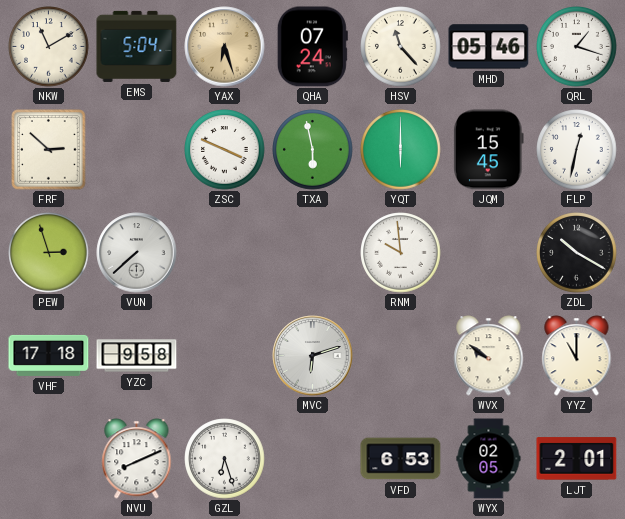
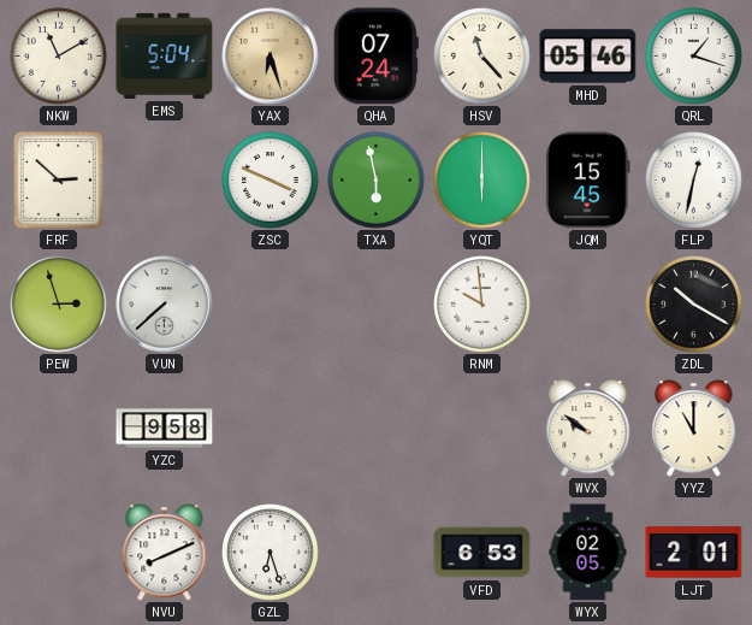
VHF: 17:18 -> none (49, 355)
MVC: 6:12 -> none (313, 356)
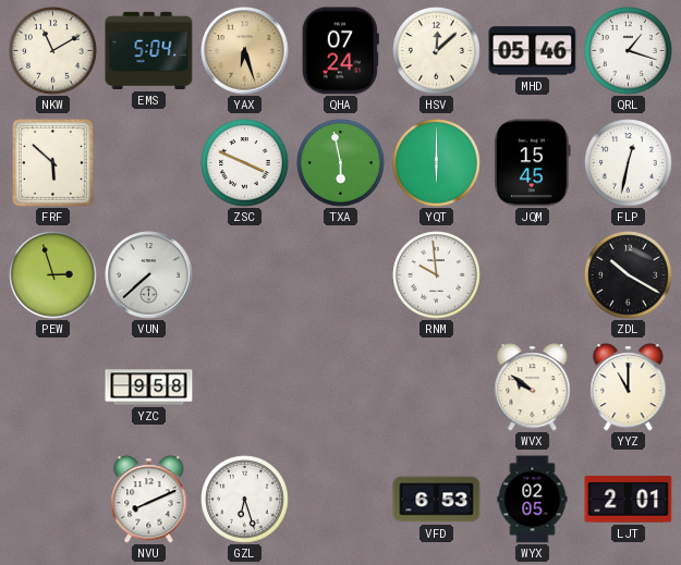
HSV: 11:23 -> 12:08 (437, 51)
FRF: 2:52 -> 5:52 (53, 163)
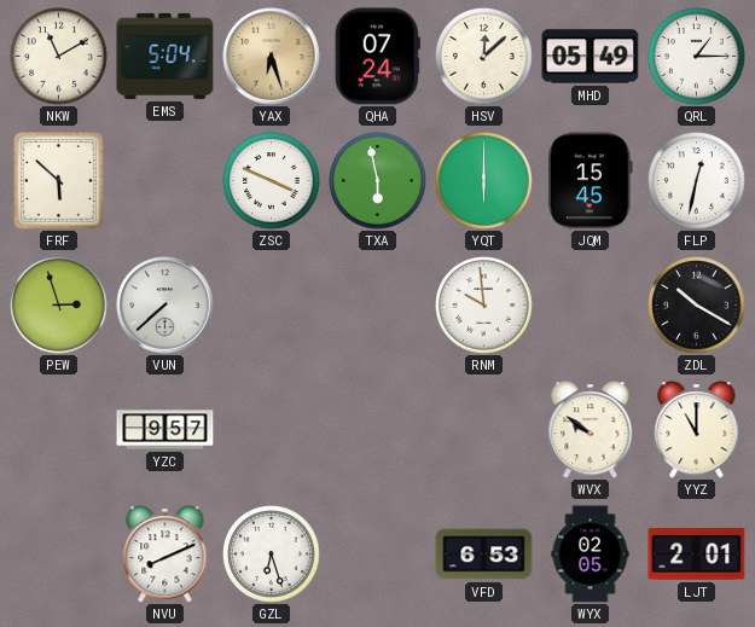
MHD: 05:46 -> 05:49 (591, 57)
QRL: 1:18 -> 1:15 (697, 57)
YZC: 9:58 -> 9:57 (165, 430)
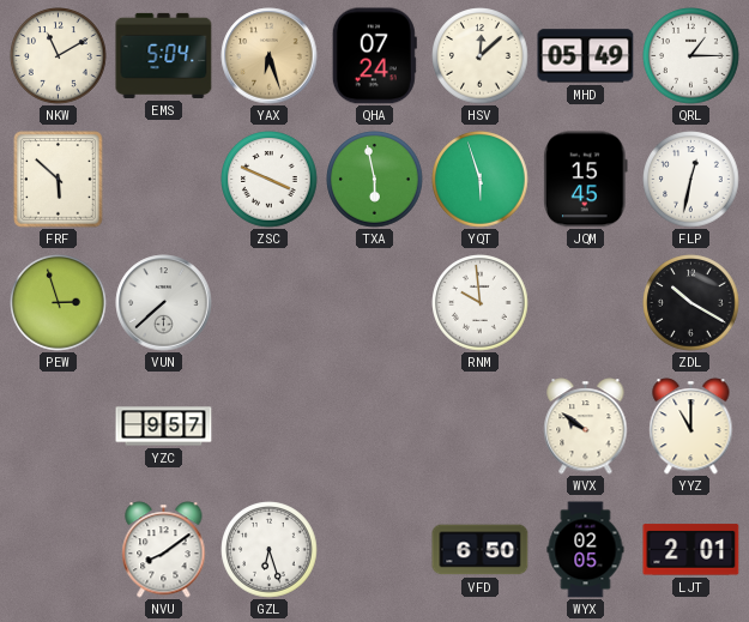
YQT: 6:00 -> 5:57 (481, 180)
NVU: 8:11 -> 8:09 (164, 550)
VFD: 6:53 -> 6:50 (481, 550)
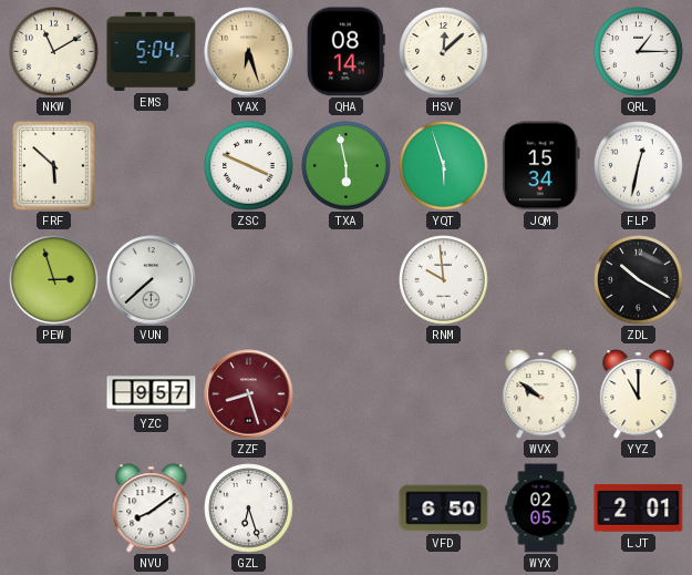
QHA: 07:24 -> 08:14 (345, 52)
MHD: 05:49 -> none (586, 56)
JQM: 15:45 -> 15:34 (541, 166)
ZZF: none -> 8:27 (249, 394)
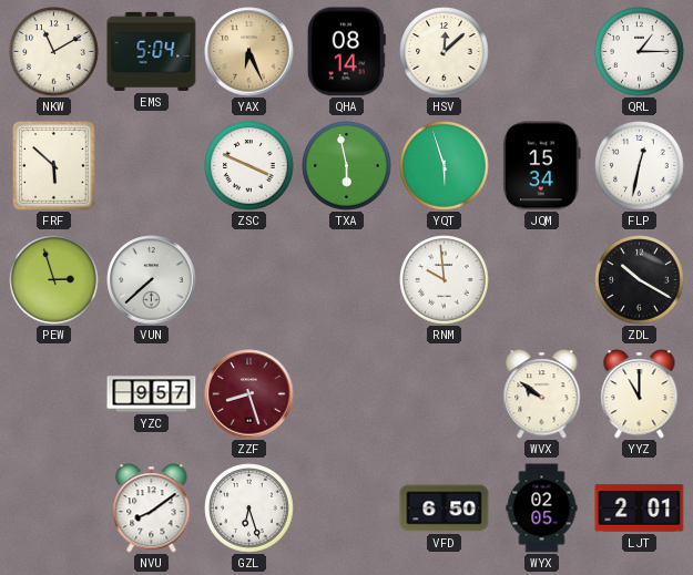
YAX: 6:27 -> 6:26 (249, 52)
